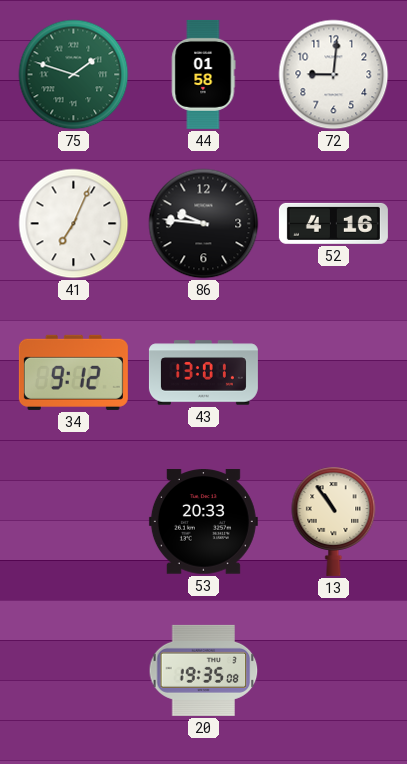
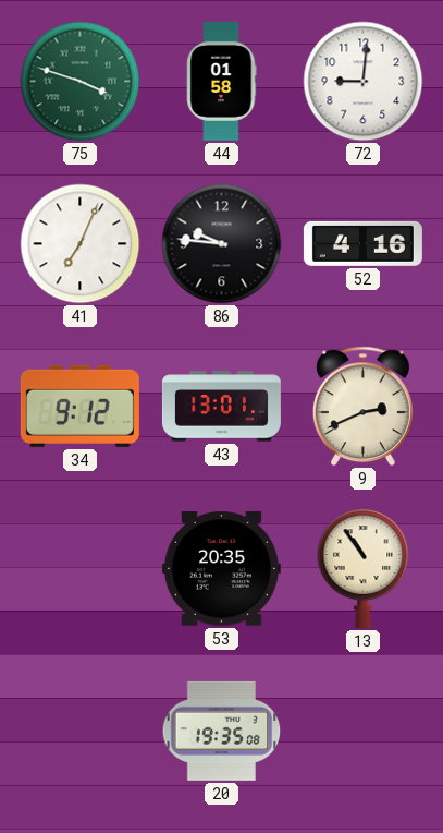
75: 1:48 -> 3:48 (81, 82)
9: none -> 2:41 (362, 407)
53: 20:33 -> 20:35 (221, 569)
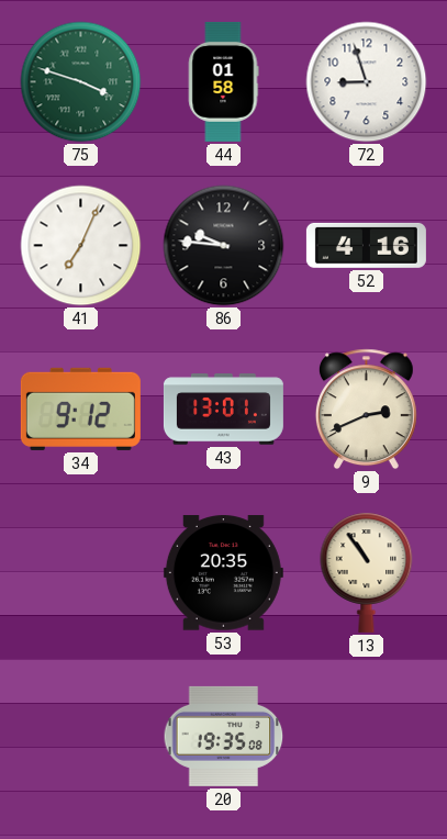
72: 9:01 -> 8:57 (367, 82)
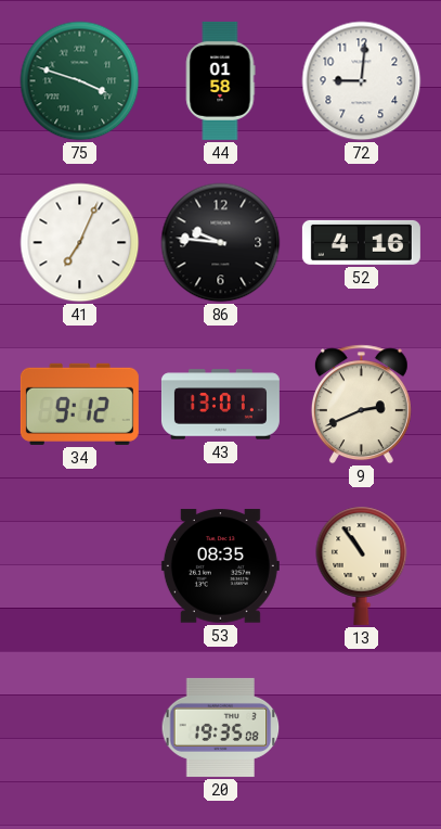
72: 8:57 -> 9:01 (362, 81)
53: 20:35 -> 08:35 (220, 566)
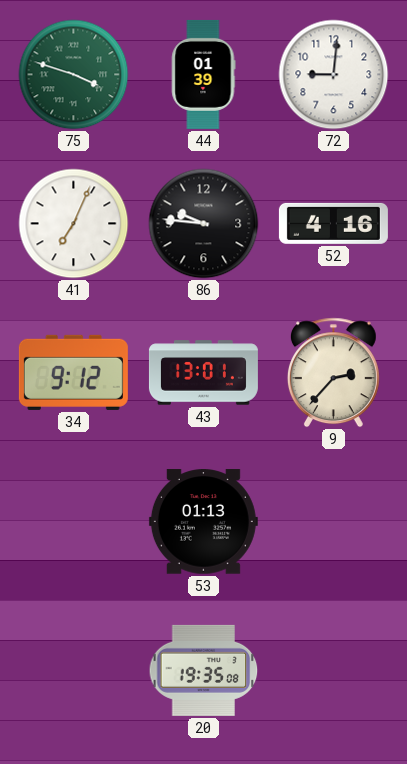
44: 01:58 -> 01:39 (203, 74)
9: 2:41 -> 2:37 (333, 373)
53: 08:35 -> 01:13 (203, 522)
13: 10:54 -> none (362, 565)
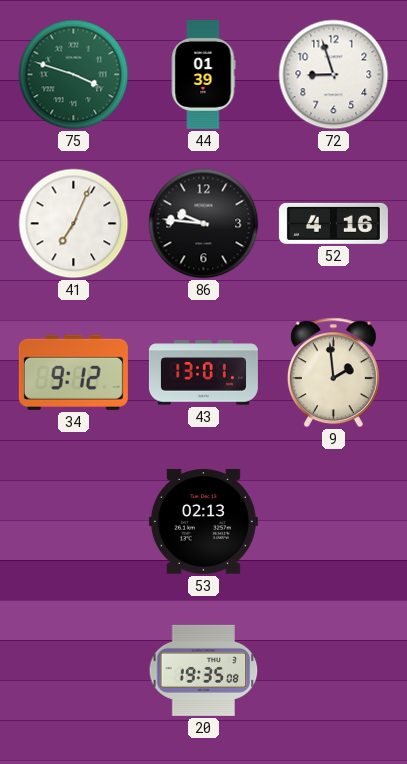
72: 9:01 -> 8:57 (334, 75)
9: 2:37 -> 1:59 (333, 373)
53: 01:13 -> 02:13 (203, 522)
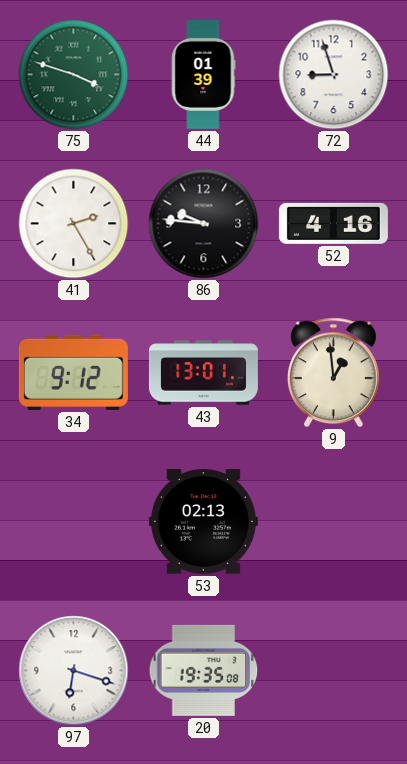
41: 7:04 -> 2:25 (74, 224)
9: 1:59 -> 12:59 (333, 373)
97: none -> 6:18 (74, 671)
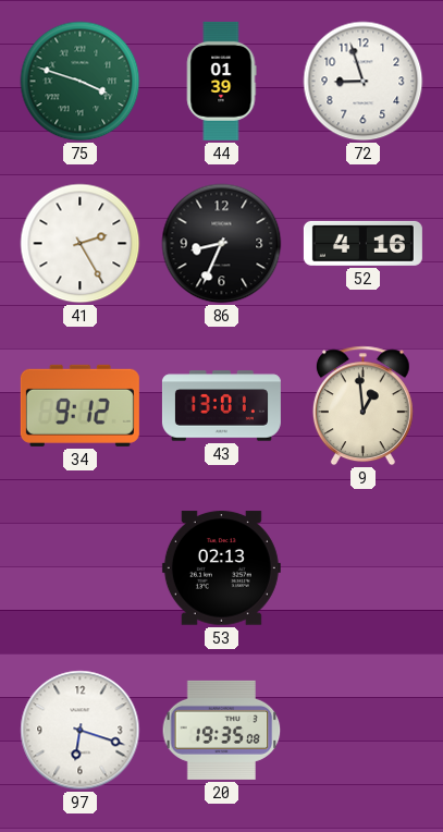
86: 9:46 -> 8:34 (222, 244)
